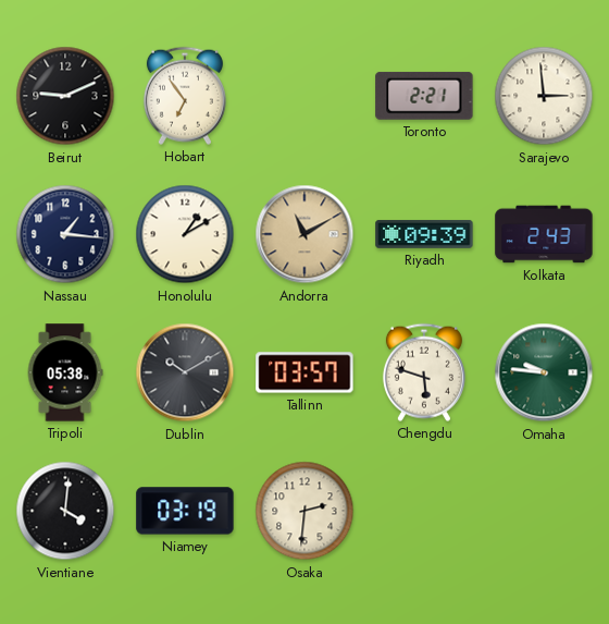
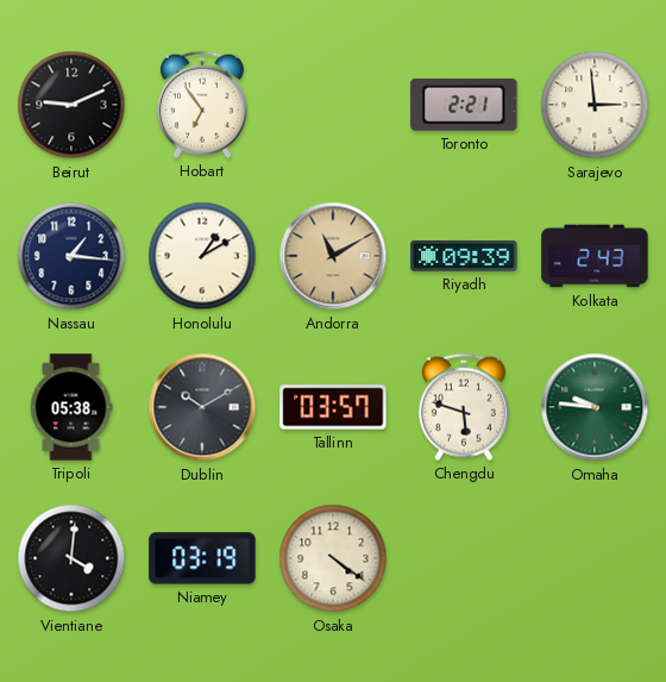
Osaka: 2:31 -> 4:21 (333, 558)
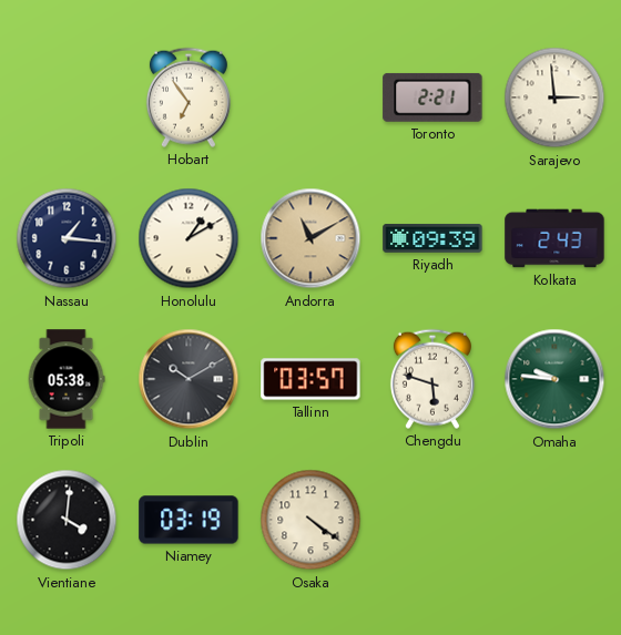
Beirut: 9:11 -> none (71, 105)
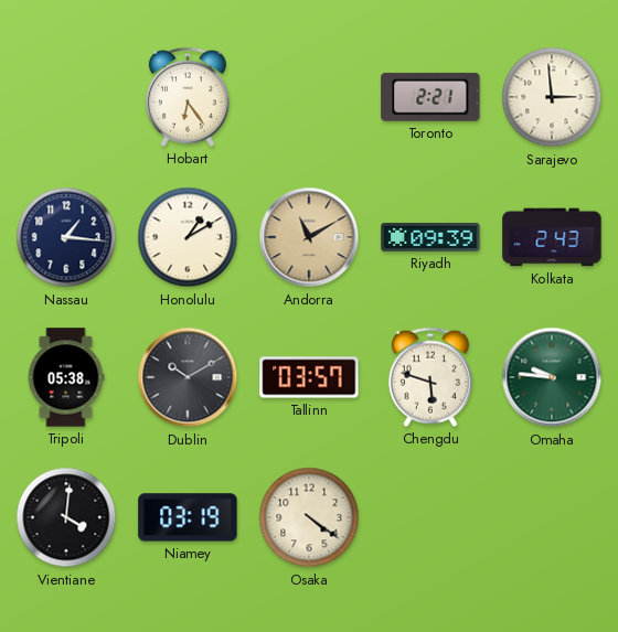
Hobart: 6:54 -> 6:24 (188, 97)
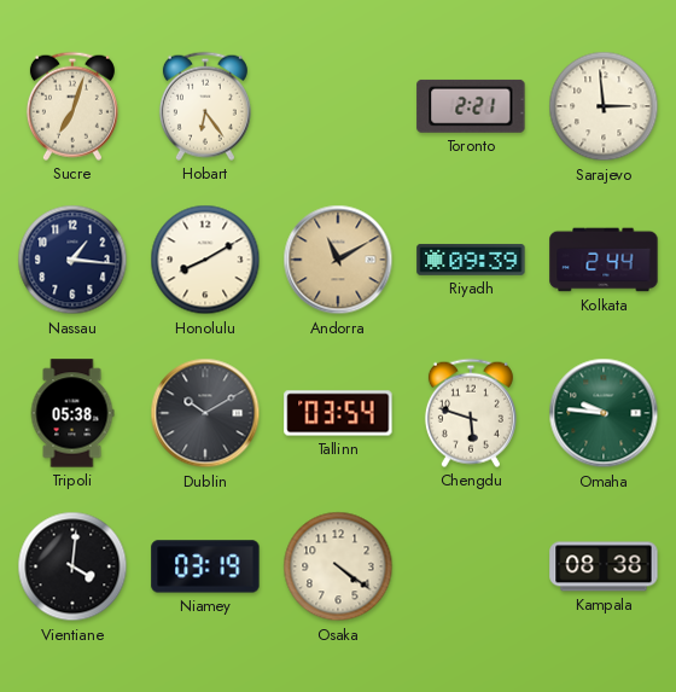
Sucre: none -> 7:03 (72, 106)
Honolulu: 1:10 -> 8:10 (205, 260)
Kolkata: 2:43 -> 2:44 (604, 260)
Tallinn: 03:57 -> 03:54 (338, 413)
Kampala: none -> 08:38 (604, 566)
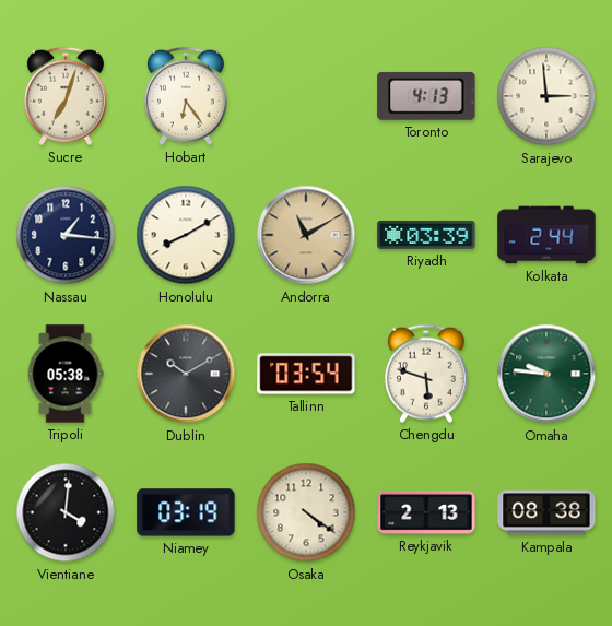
Toronto: 2:21 -> 4:13 (426, 96)
Riyadh: 09:39 -> 03:39 (426, 235)
Reykjavik: none -> 2:13 (426, 512)
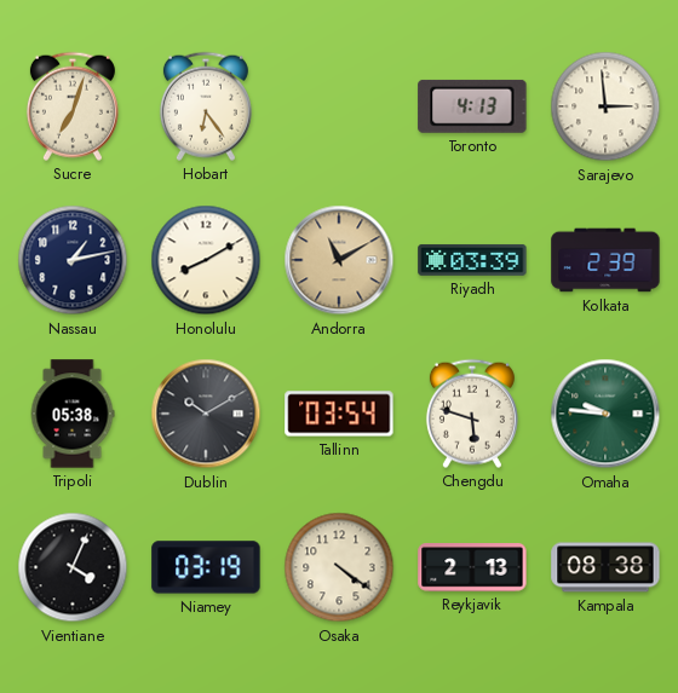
Nassau: 1:16 -> 1:13 (73, 260)
Kolkata: 2:44 -> 2:39 (605, 260)
Vientiane: 4:01 -> 4:04 (73, 567)
